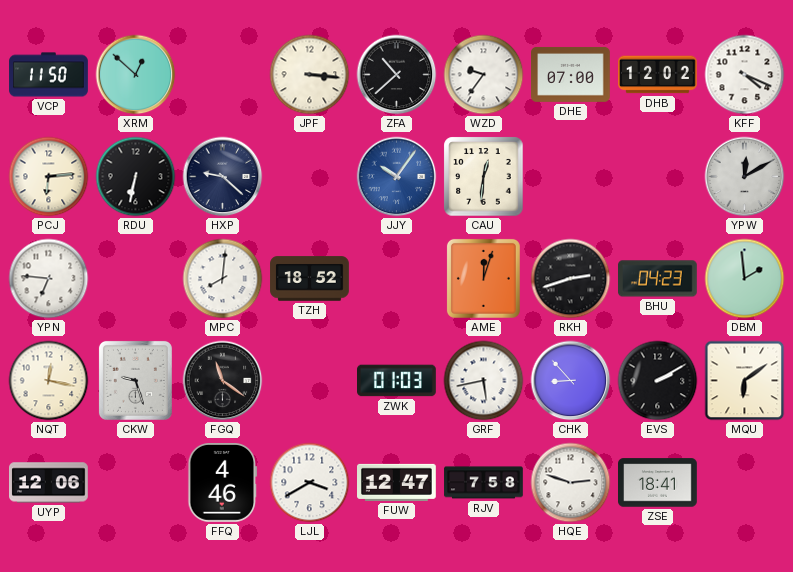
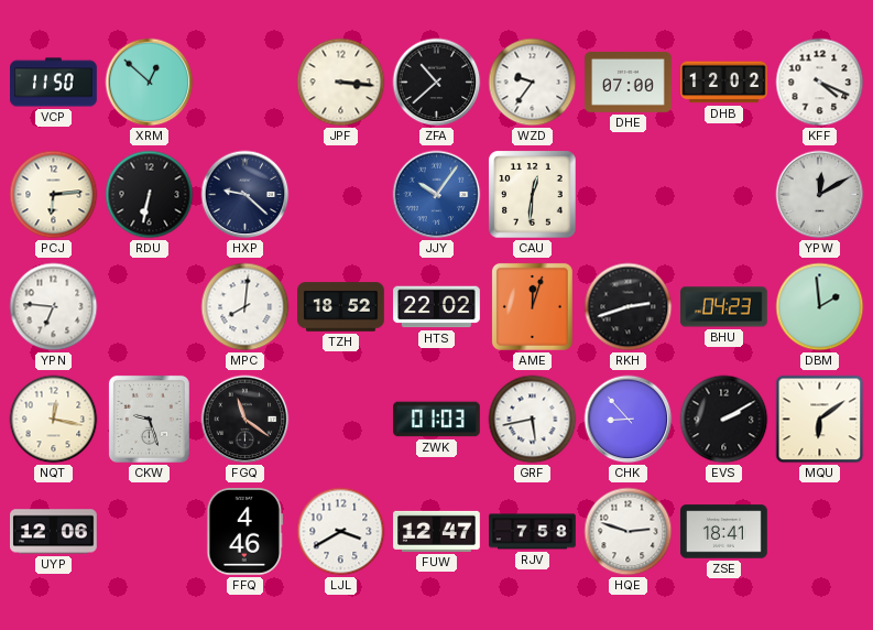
HTS: none -> 22:02 (437, 307)
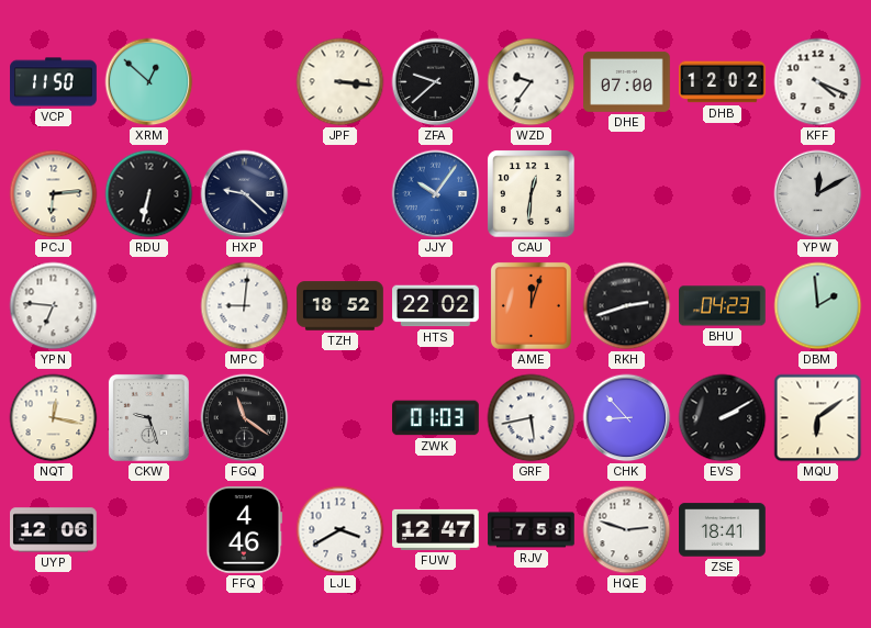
ZFA: 10:38 -> 9:38 (436, 82)
MPC: 8:01 -> 9:01 (245, 306)
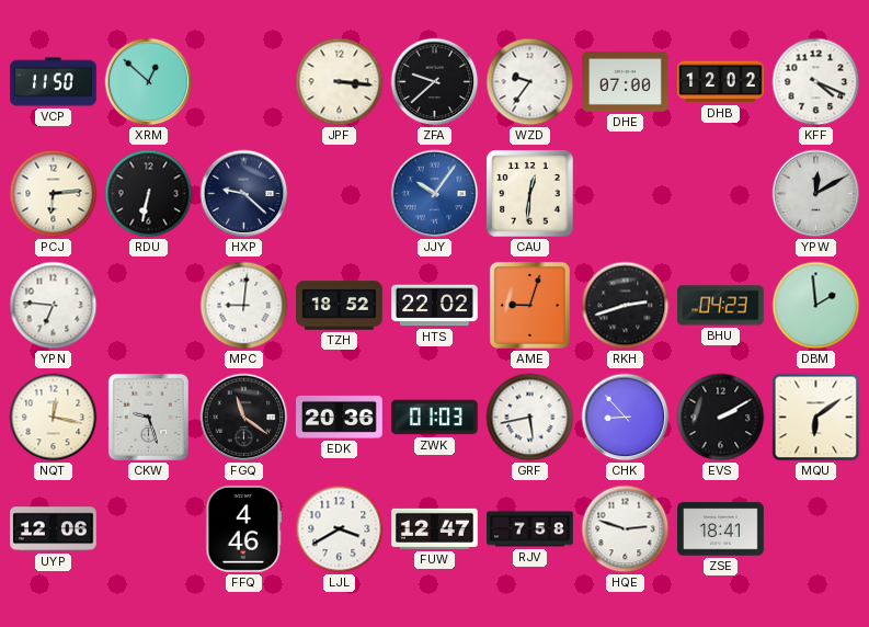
AME: 12:03 -> 9:03 (529, 305)
EDK: none -> 20:36 (340, 417)
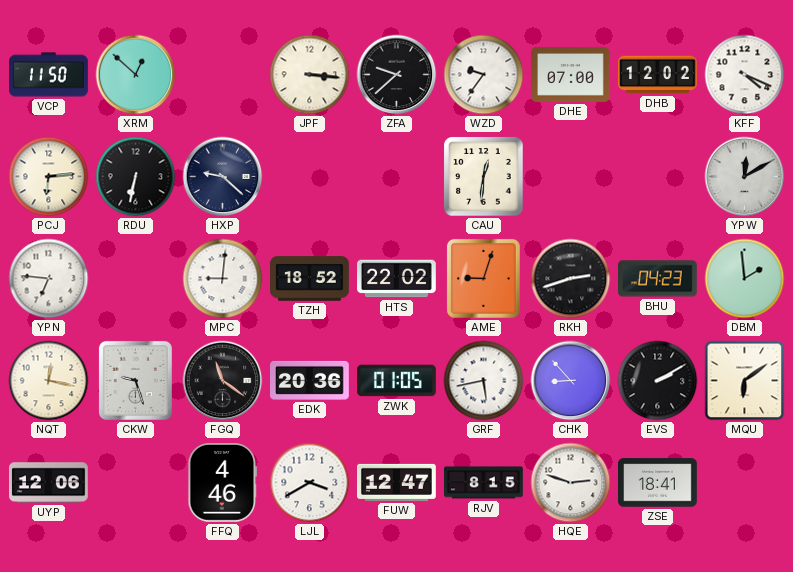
JJY: 10:06 -> none (435, 194)
ZWK: 01:03 -> 01:05 (397, 381)
RJV: 7:58 -> 8:15 (484, 483)
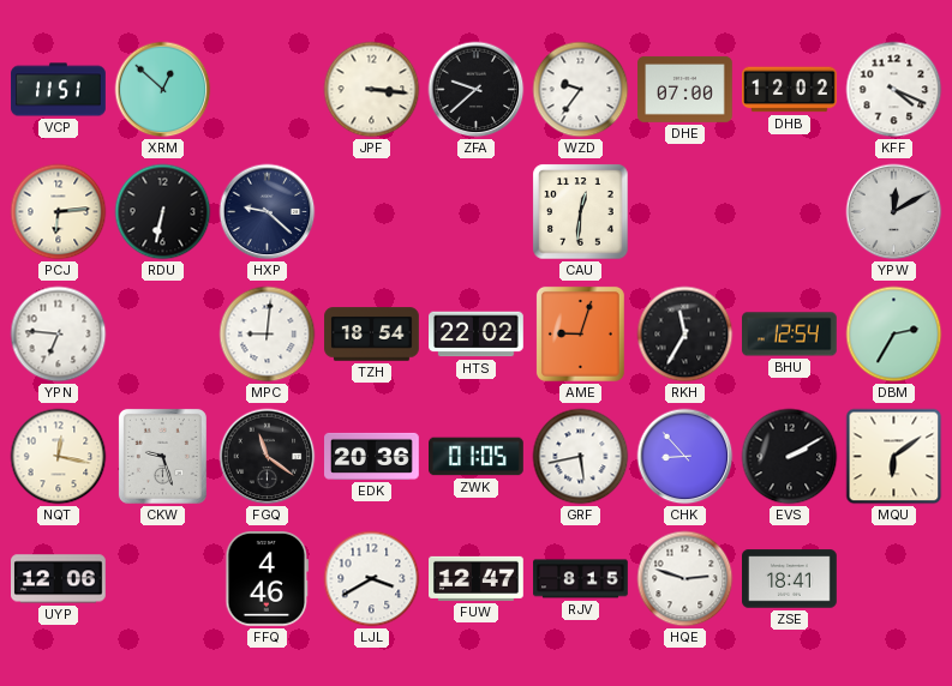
VCP: 11:50 -> 11:51 (59, 90)
TZH: 18:52 -> 18:54 (372, 335)
RKH: 2:42 -> 11:35 (685, 335)
BHU: 04:23 -> 12:54 (790, 335)
DBM: 1:59 -> 2:35 (894, 335)
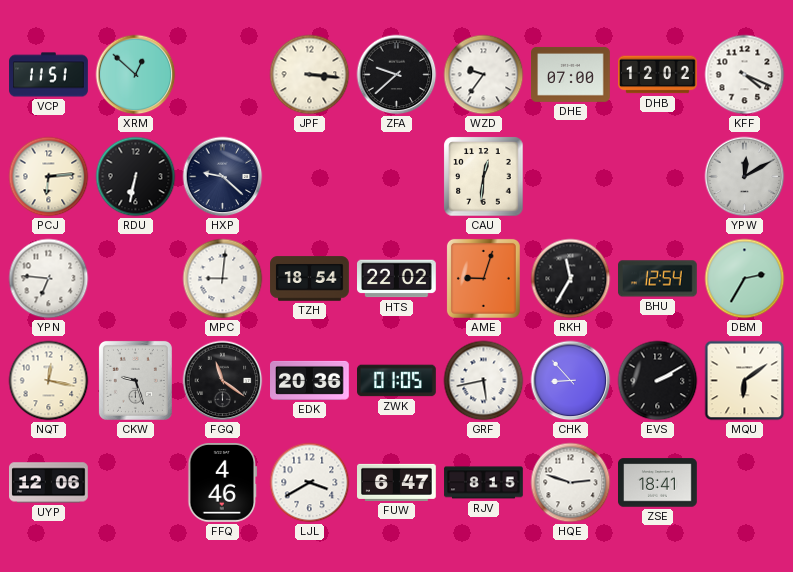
FUW: 12:47 -> 6:47 (397, 482)
